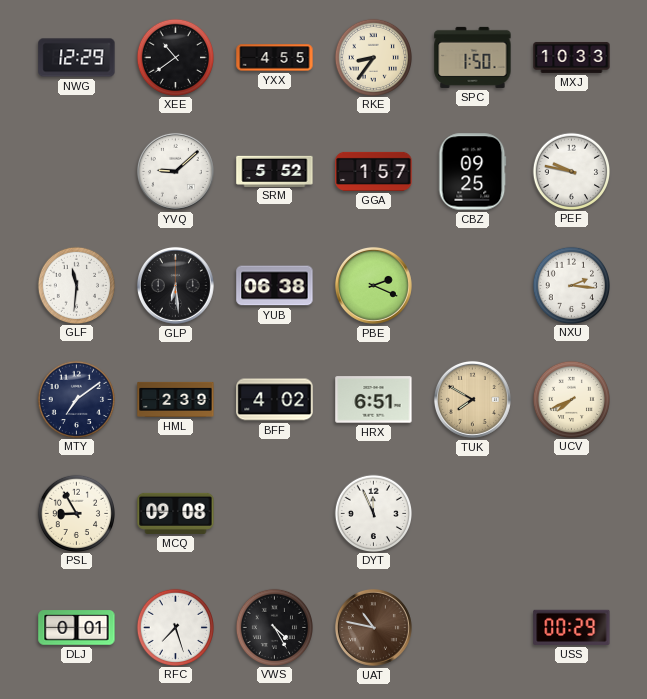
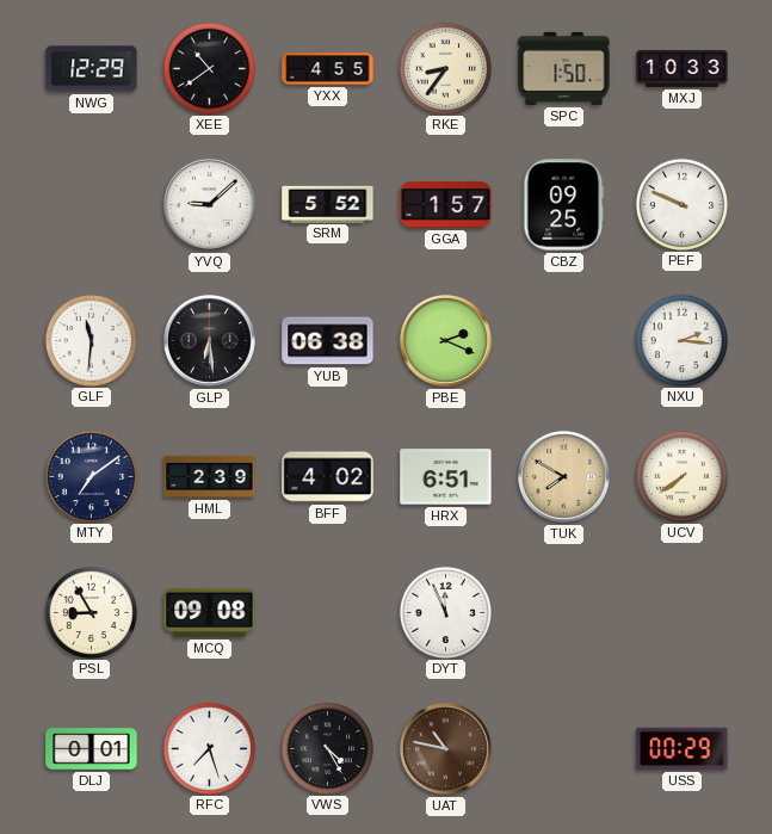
PEF: 9:47 -> 9:49 (681, 204)
UCV: 7:41 -> 7:39 (681, 476)
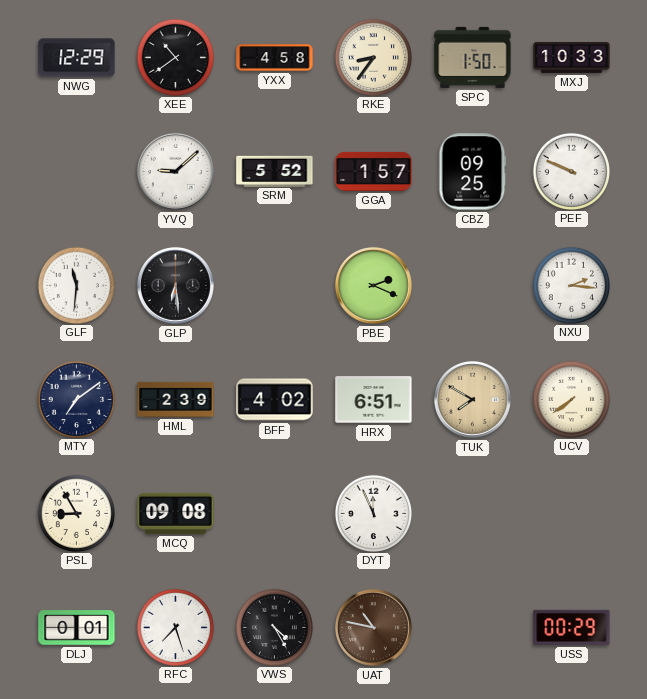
YXX: 4:55 -> 4:58 (275, 58)
YUB: 06:38 -> none (328, 341)
